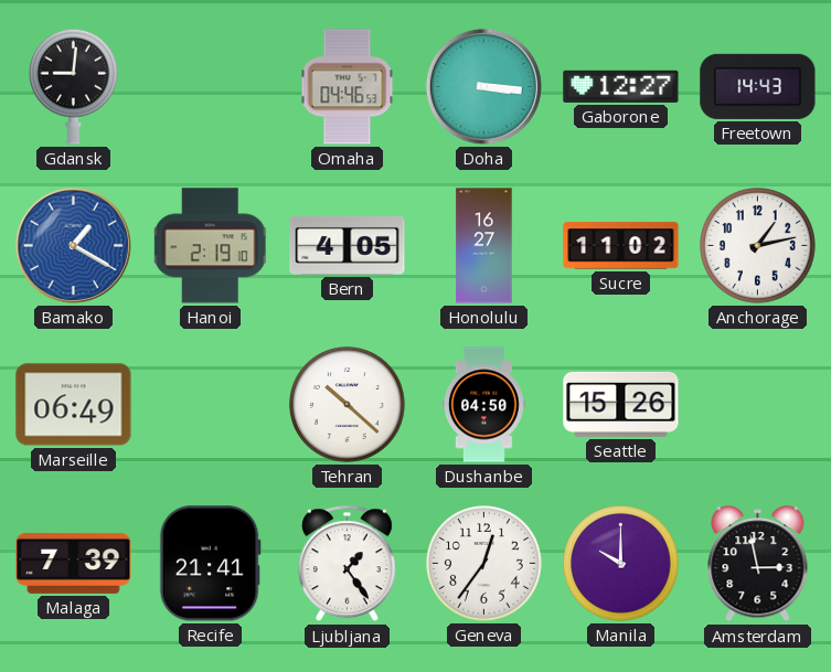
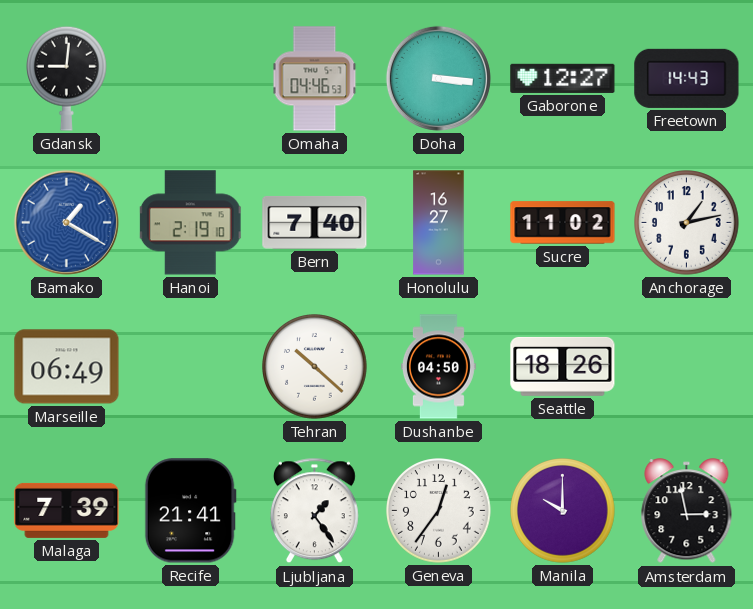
Bern: 4:05 -> 7:40 (315, 222)
Seattle: 15:26 -> 18:26 (563, 366)
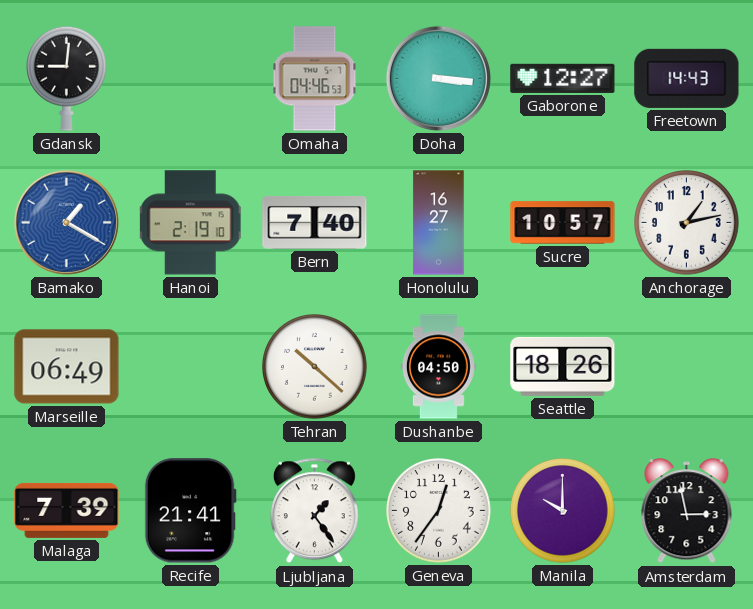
Sucre: 11:02 -> 10:57 (563, 223)
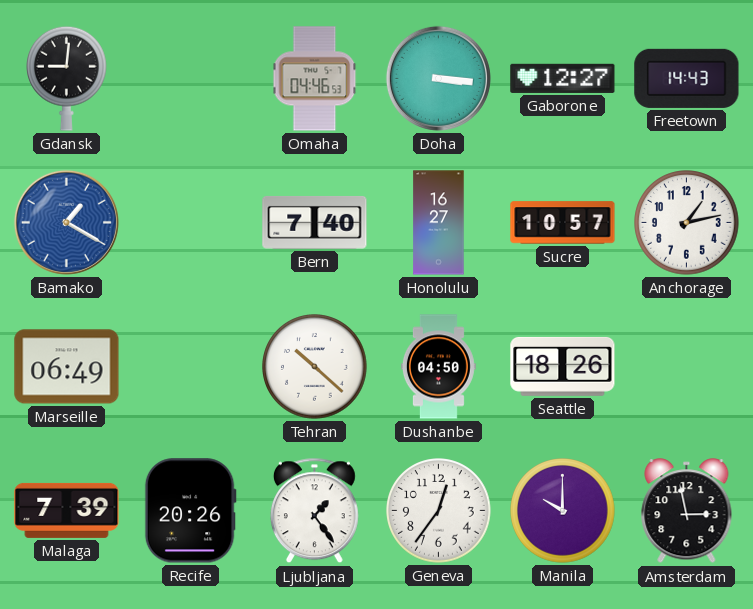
Hanoi: 2:19 -> none (190, 223)
Recife: 21:41 -> 20:26 (190, 511)
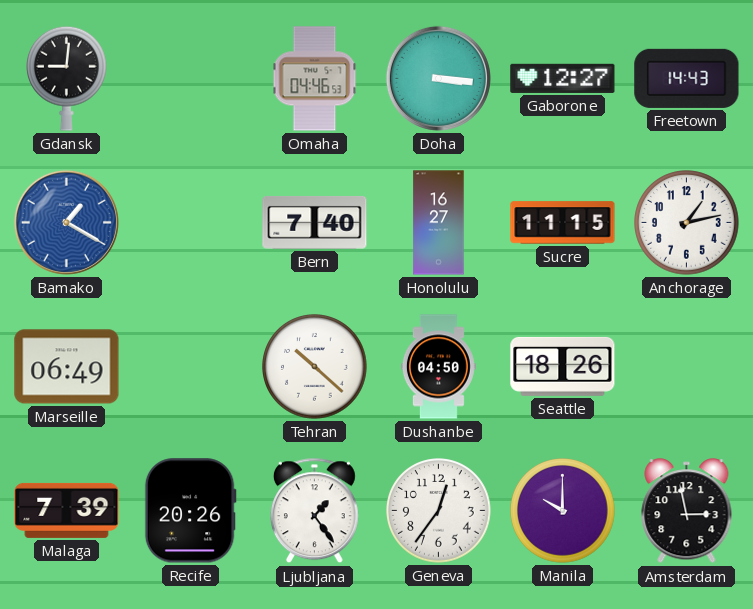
Sucre: 10:57 -> 11:15 (563, 223)
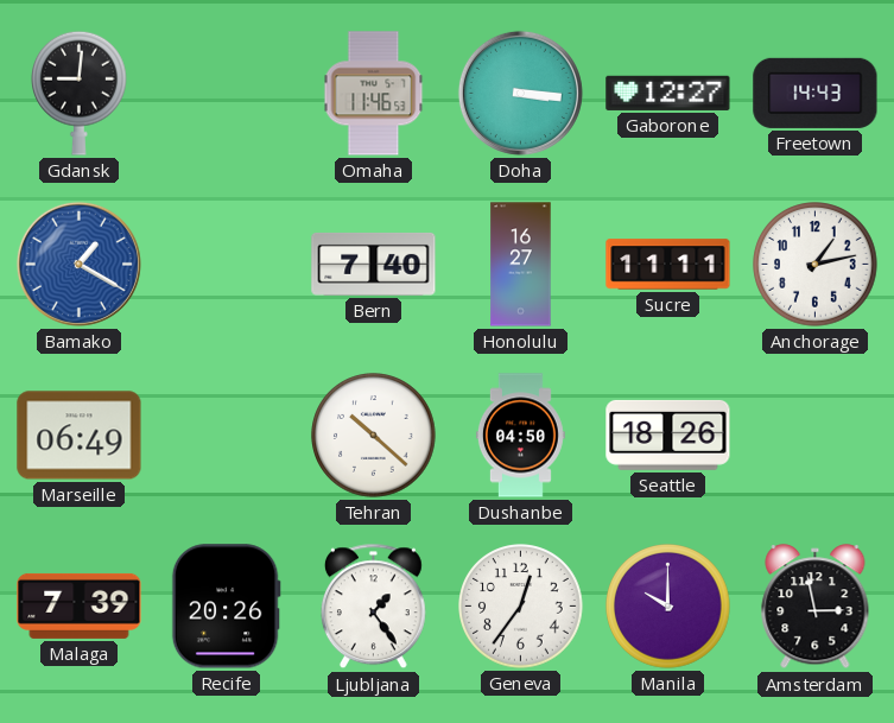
Omaha: 04:46 -> 11:46 (374, 94)
Sucre: 11:15 -> 11:11 (668, 265)
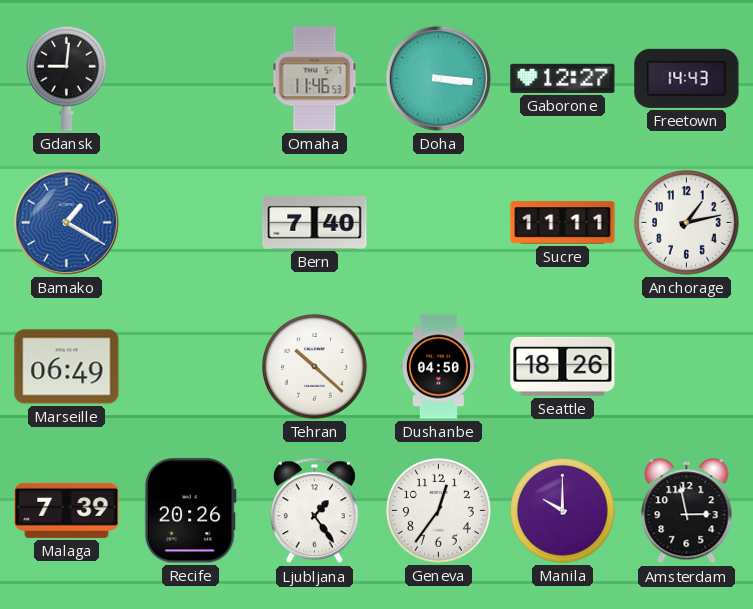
Honolulu: 16:27 -> none (521, 265)
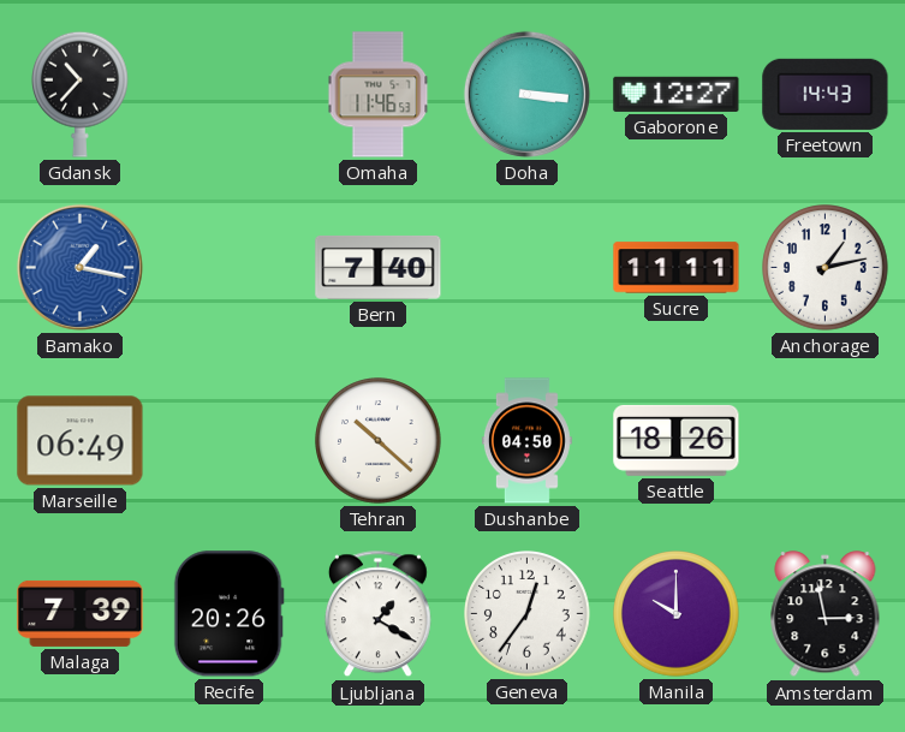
Gdansk: 9:01 -> 10:37 (81, 94)
Bamako: 1:20 -> 1:17 (79, 267)
Ljubljana: 1:24 -> 1:20 (377, 614)
